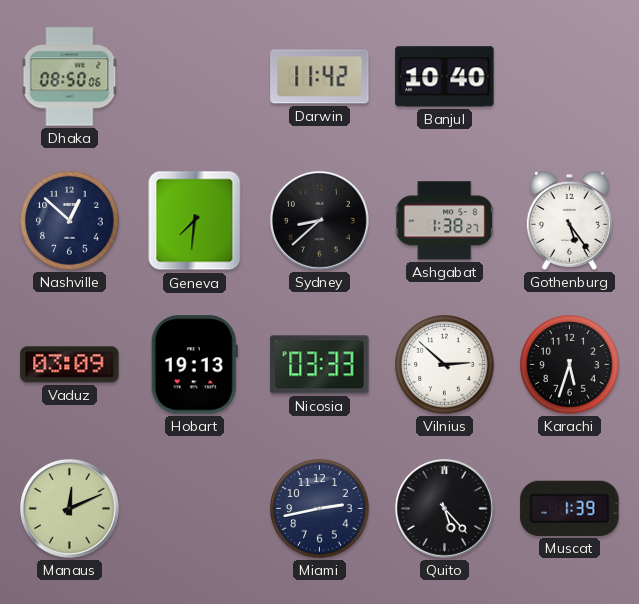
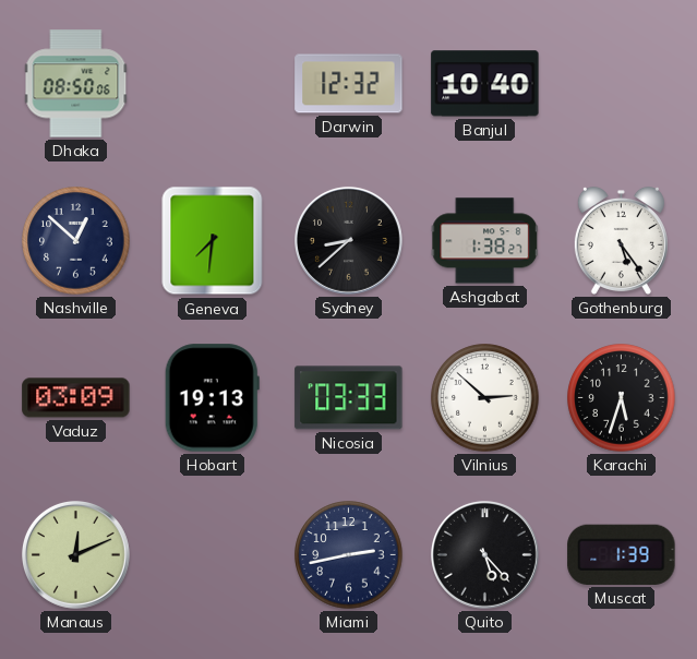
Darwin: 11:42 -> 12:32 (349, 84)
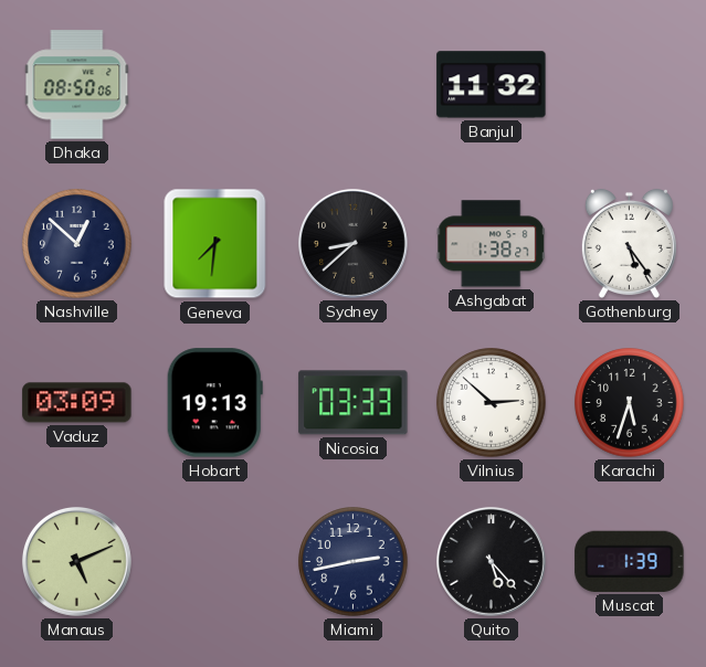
Darwin: 12:32 -> none (349, 84)
Banjul: 10:40 -> 11:32 (492, 85)
Manaus: 12:11 -> 5:11 (76, 561)
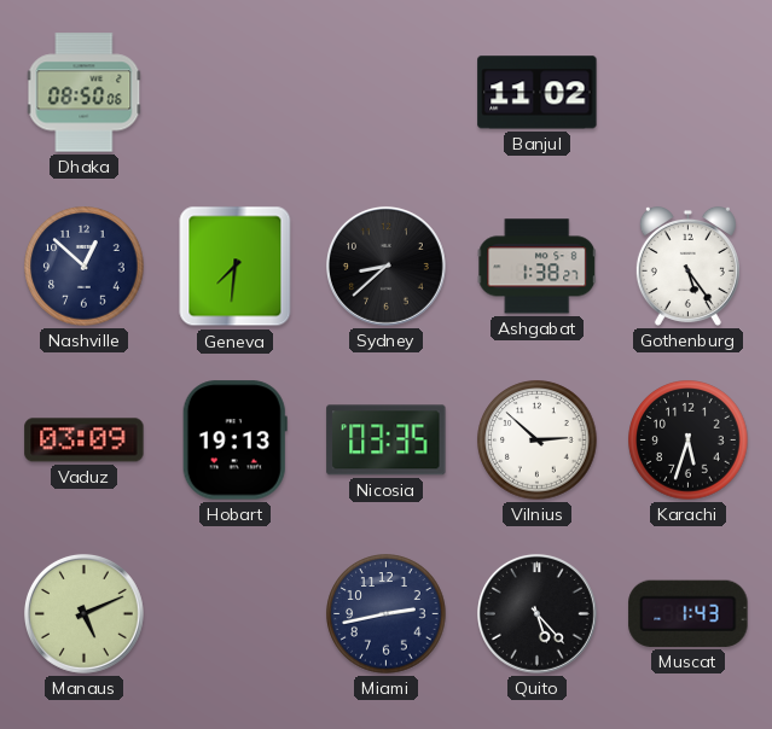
Banjul: 11:32 -> 11:02 (538, 93)
Nicosia: 03:33 -> 03:35 (387, 441)
Muscat: 1:39 -> 1:43 (689, 613)
